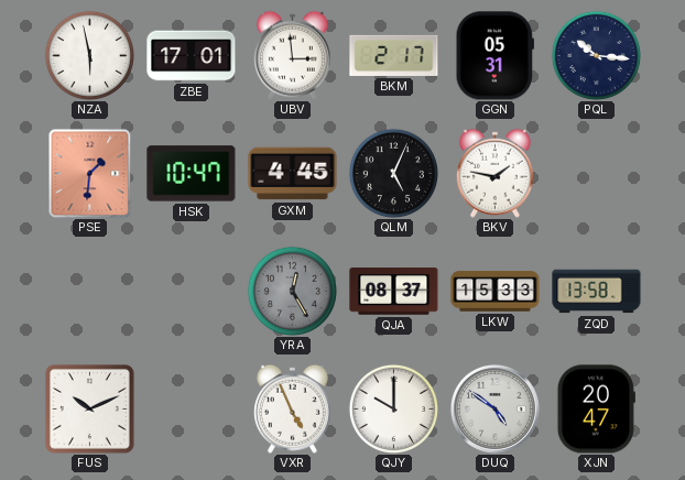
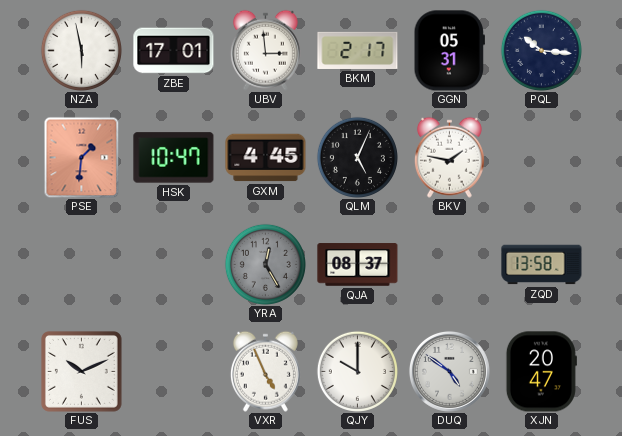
LKW: 15:33 -> none (496, 292)
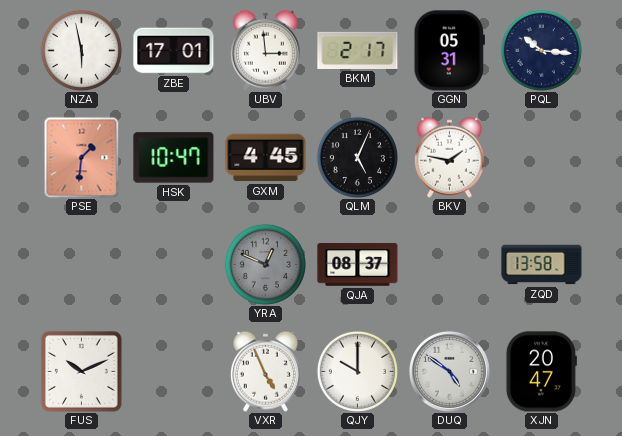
YRA: 12:25 -> 12:49 (265, 264)
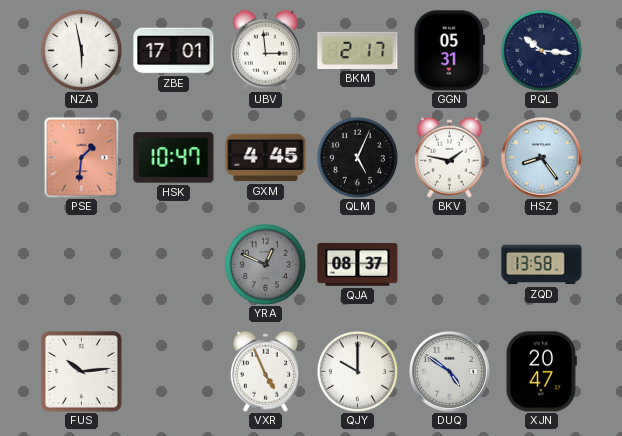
HSZ: none -> 8:24 (541, 157)
FUS: 10:11 -> 10:14 (81, 371)
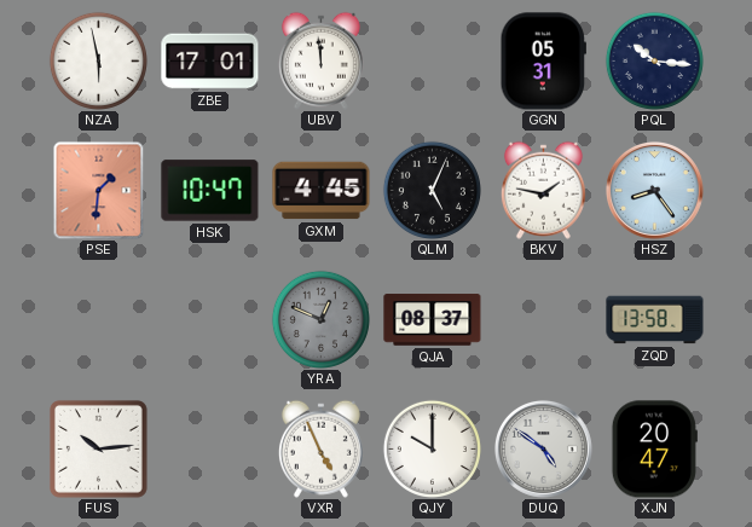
UBV: 2:59 -> 11:59 (320, 60)
BKM: 2:17 -> none (358, 50)
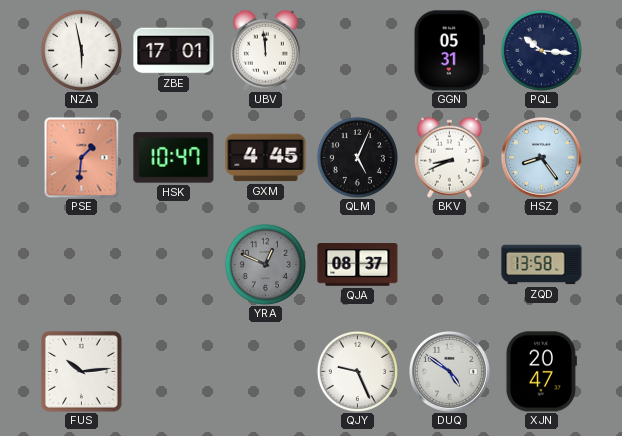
BKV: 1:47 -> 8:41 (449, 157)
VXR: 4:56 -> none (320, 448)
QJY: 10:00 -> 9:26 (357, 371)
